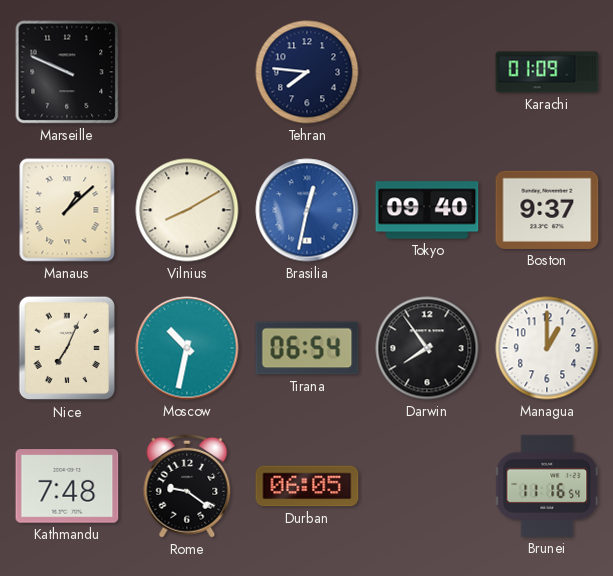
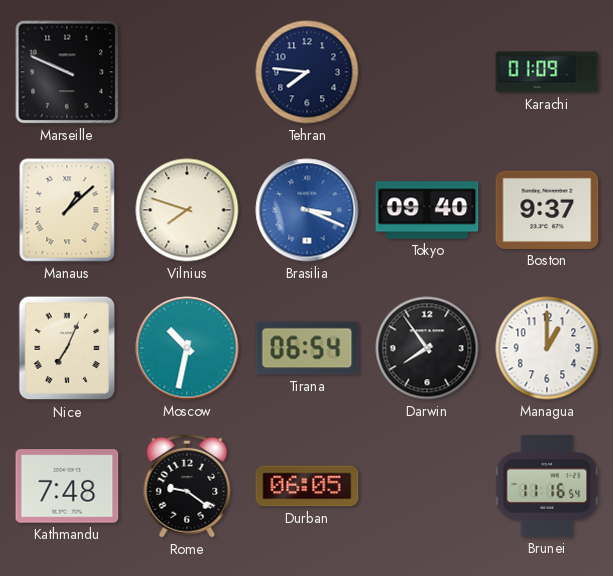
Vilnius: 8:10 -> 7:48 (187, 210)
Brasilia: 12:32 -> 3:19 (307, 210)
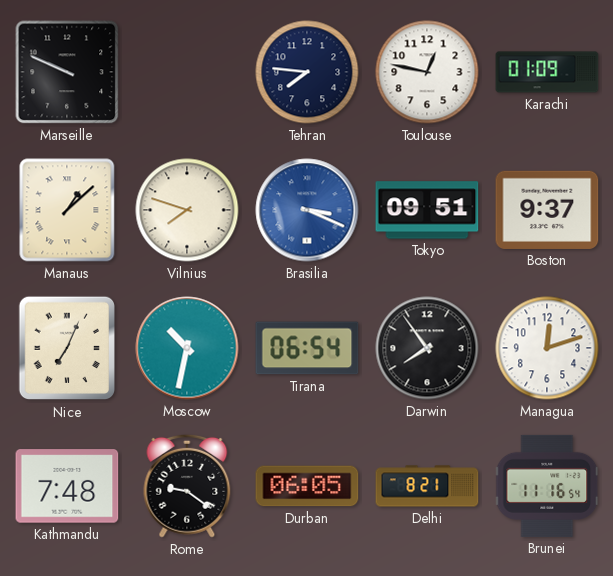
Toulouse: none -> 12:47 (427, 72)
Tokyo: 09:40 -> 09:51 (427, 210)
Managua: 1:00 -> 12:12 (547, 348)
Delhi: none -> 8:21 (427, 486)
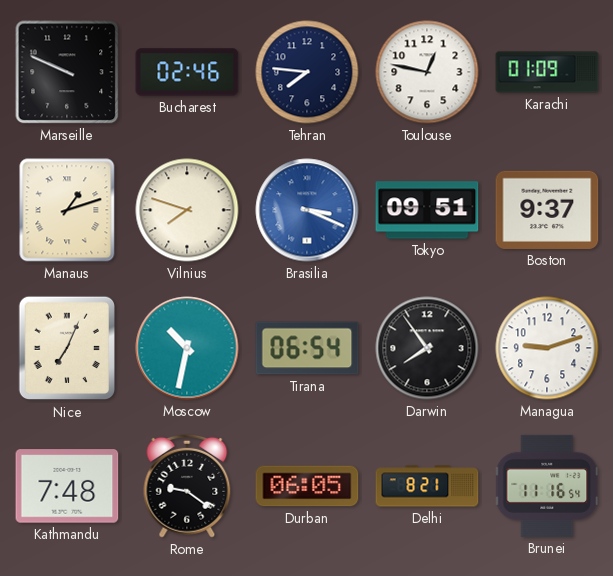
Bucharest: none -> 02:46 (187, 72)
Manaus: 1:08 -> 1:12 (67, 210)
Managua: 12:12 -> 9:12 (547, 348)
